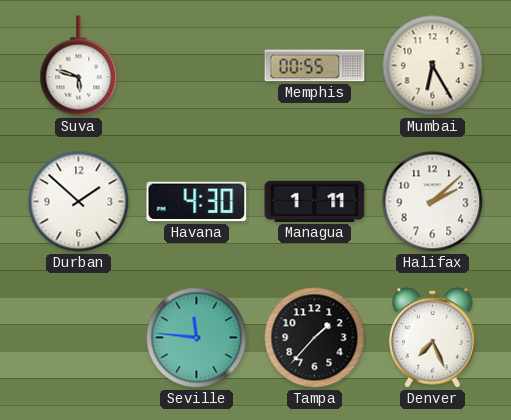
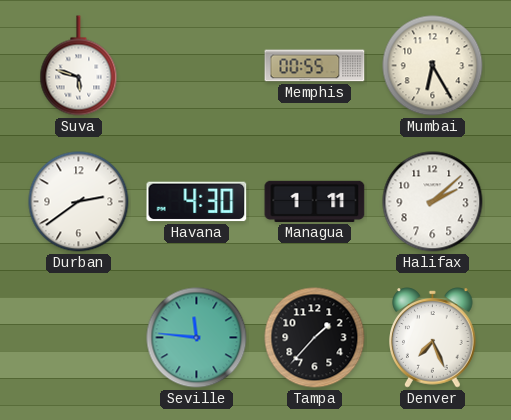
Durban: 1:52 -> 2:39 (79, 202)
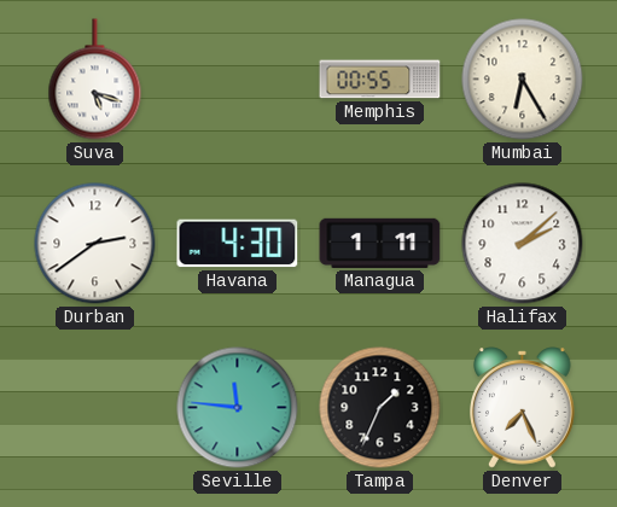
Suva: 5:48 -> 5:18 (95, 80)
Tampa: 1:37 -> 1:34 (380, 408)
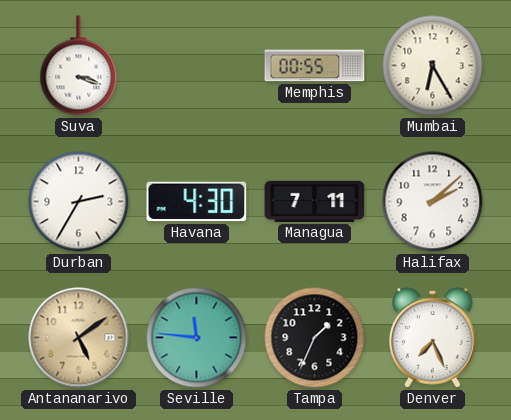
Suva: 5:18 -> 3:18 (79, 66)
Durban: 2:39 -> 2:35 (79, 202)
Managua: 1:11 -> 7:11 (315, 201)
Antananarivo: none -> 5:09 (79, 338)
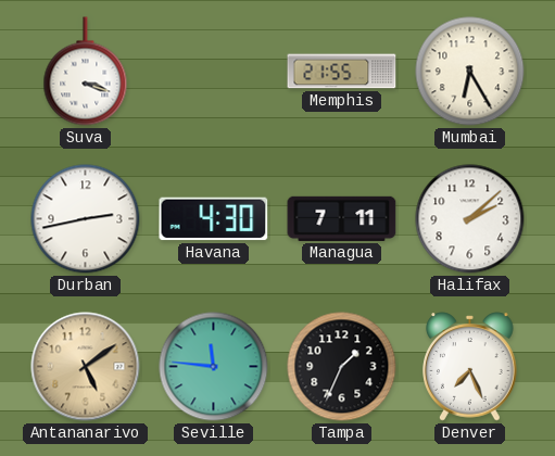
Memphis: 00:55 -> 21:55 (342, 72)
Durban: 2:35 -> 2:43 (86, 219)
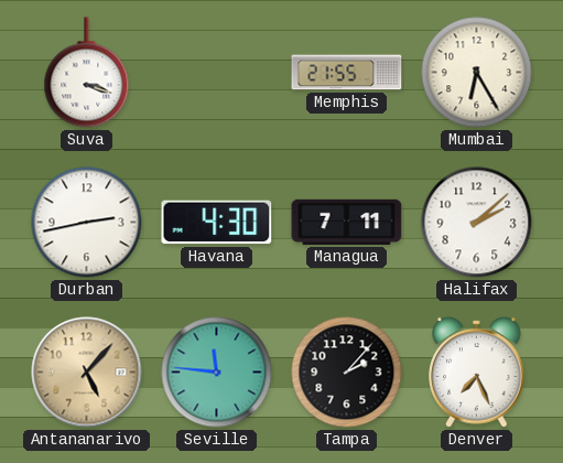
Antananarivo: 5:09 -> 5:07 (87, 373)
Tampa: 1:34 -> 2:07 (347, 373)
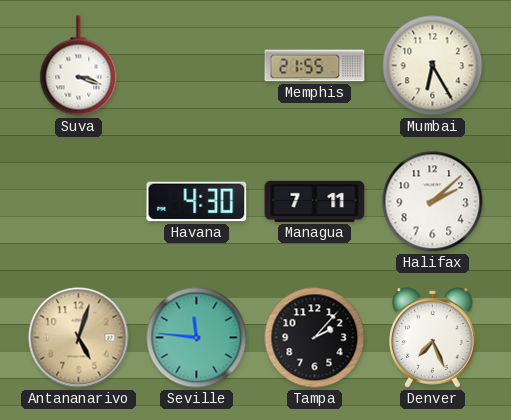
Durban: 2:43 -> none (87, 223)
Antananarivo: 5:07 -> 5:03 (79, 338)
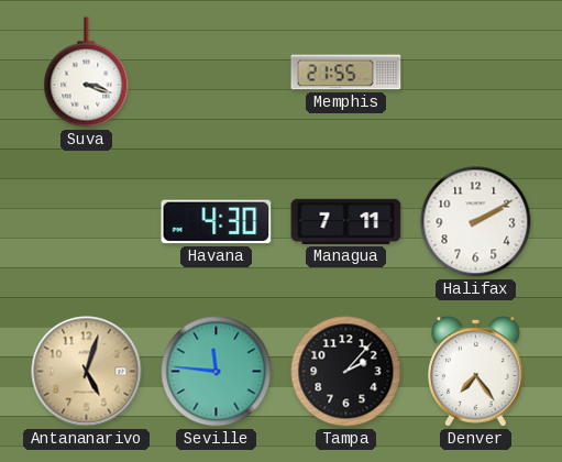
Mumbai: 6:25 -> none (433, 66)
Halifax: 2:08 -> 2:10 (476, 222)
Denver: 7:26 -> 7:24 (476, 372)
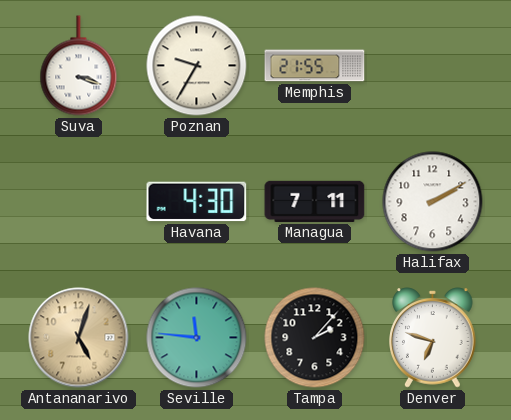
Poznan: none -> 9:35 (197, 66)
Denver: 7:24 -> 6:48 (433, 338)
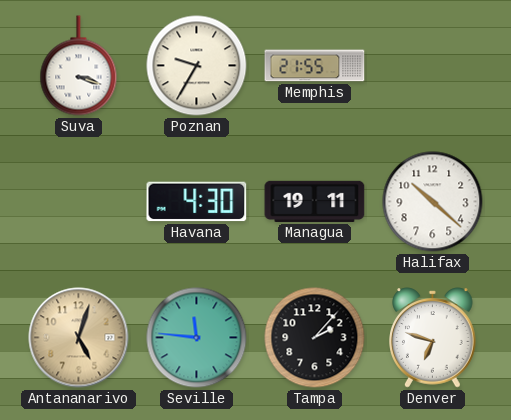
Managua: 7:11 -> 19:11 (315, 201)
Halifax: 2:10 -> 10:22 (433, 202)
